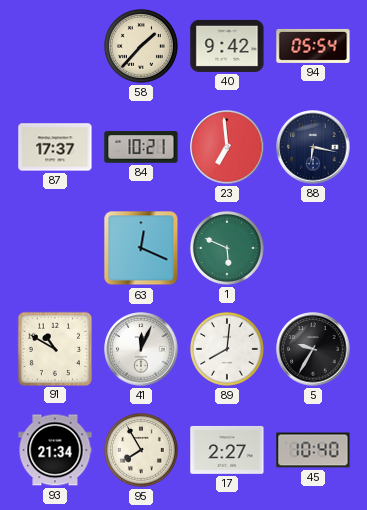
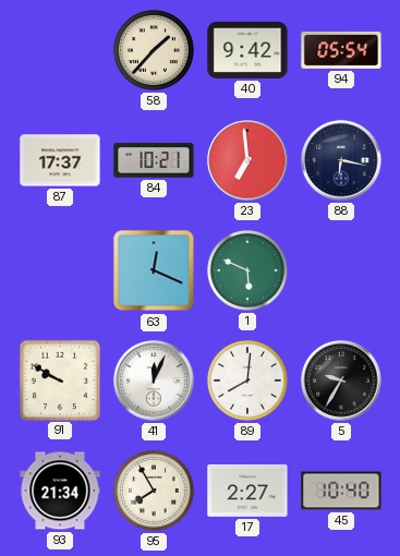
91: 10:50 -> 9:50 (59, 379)
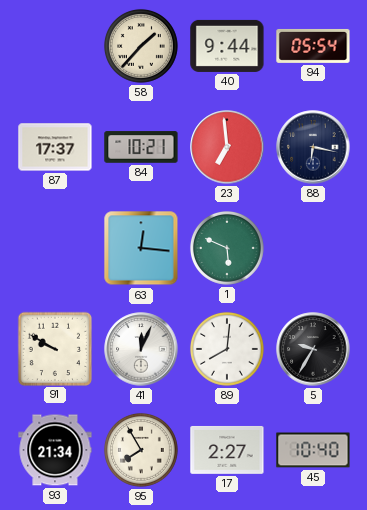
40: 9:42 -> 9:44 (227, 46)
63: 12:19 -> 12:16 (141, 248)
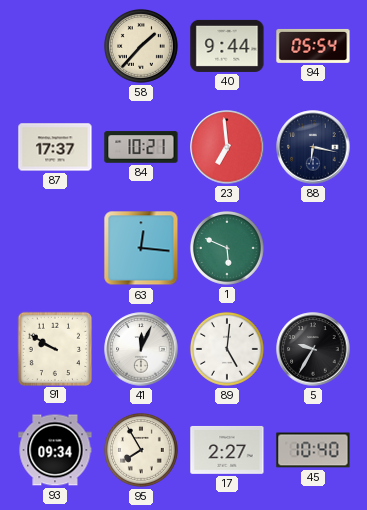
89: 8:01 -> 5:01 (227, 349)
93: 21:34 -> 09:34 (55, 450)
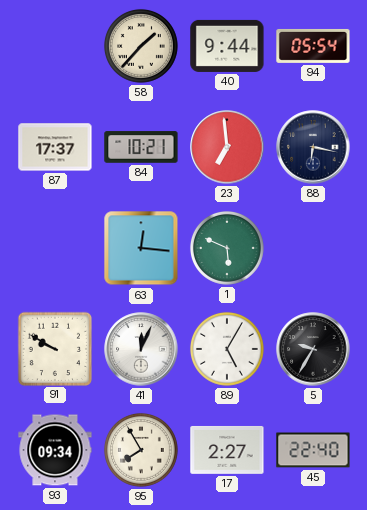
89: 5:01 -> 5:05 (227, 349)
45: 10:40 -> 22:40 (313, 450)
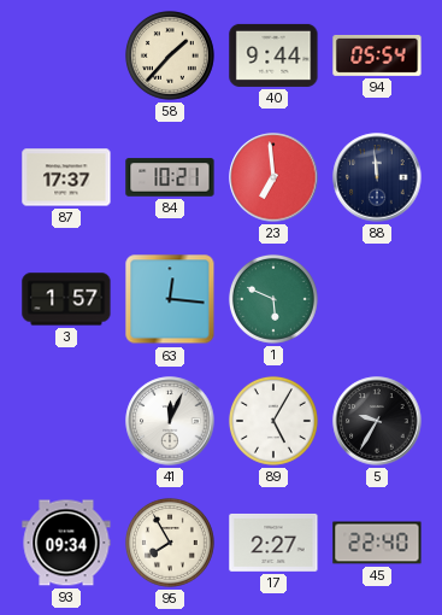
88: 6:17 -> 11:59 (377, 177)
3: none -> 1:57 (66, 299)
91: 9:50 -> none (54, 348)
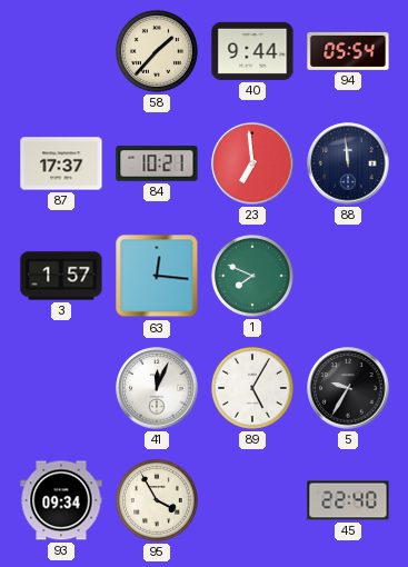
1: 5:49 -> 7:49 (252, 276)
95: 7:55 -> 3:55 (157, 500)
17: 2:27 -> none (273, 543)
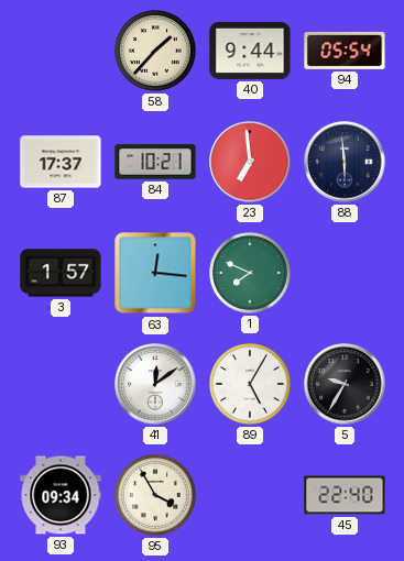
88: 11:59 -> 5:59 (345, 162)
41: 12:04 -> 12:09 (155, 384)
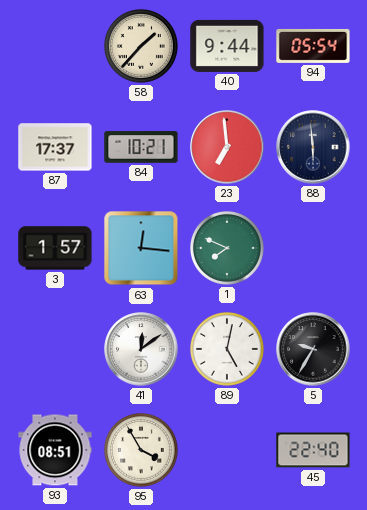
89: 5:05 -> 5:02 (227, 349)
93: 09:34 -> 08:51 (55, 450)
